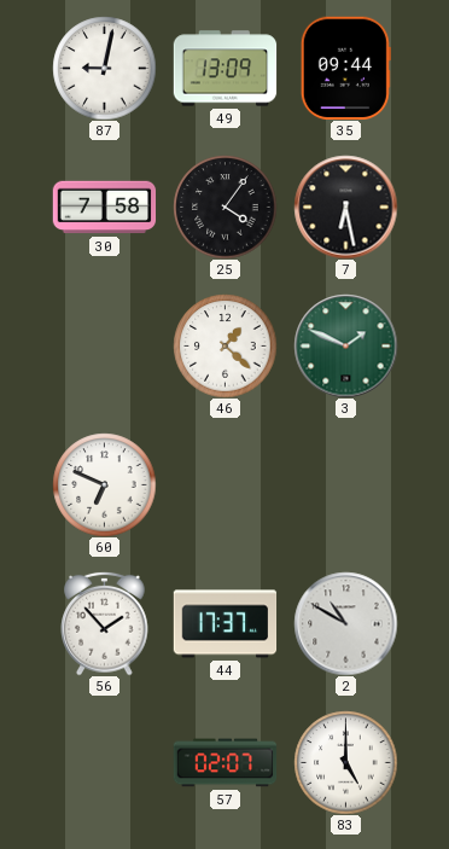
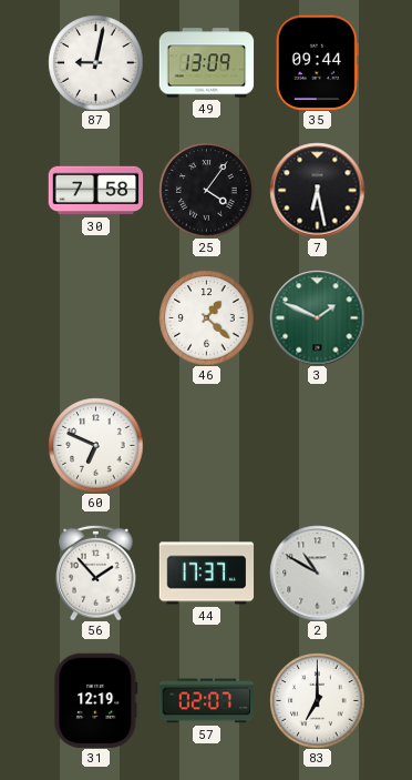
31: none -> 12:19 (96, 700)
83: 5:00 -> 7:00 (317, 700)
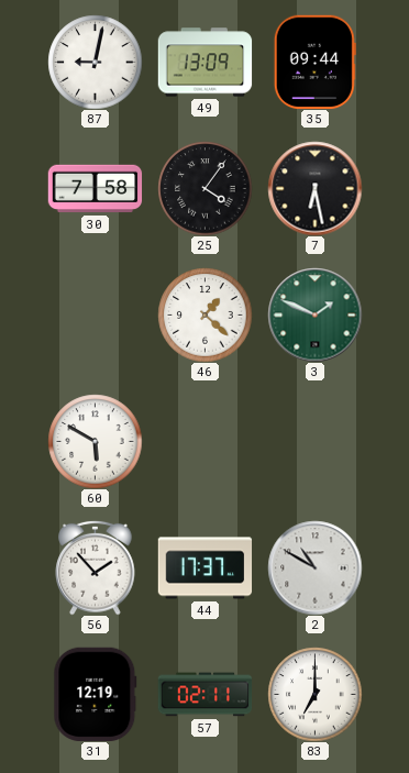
60: 6:49 -> 5:50 (95, 441)
57: 02:07 -> 02:11 (204, 695)
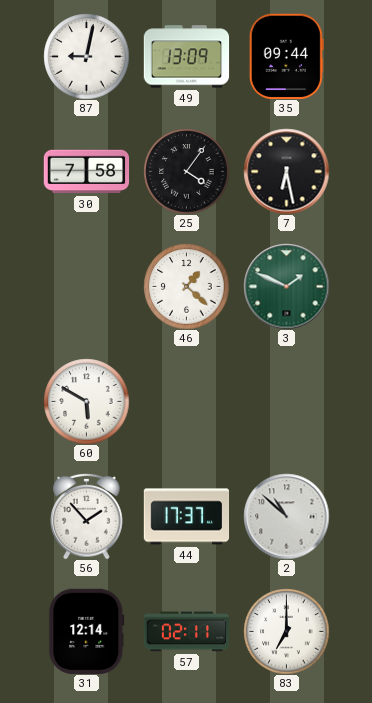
2: 10:50 -> 10:52 (286, 516)
31: 12:19 -> 12:14 (87, 631)
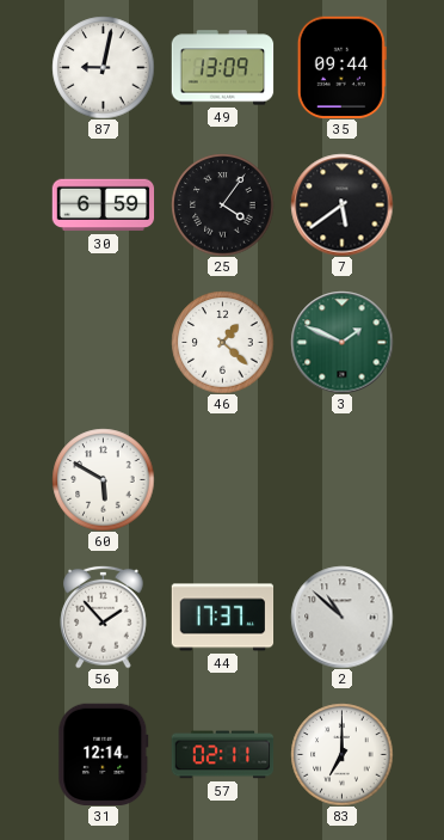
30: 7:58 -> 6:59 (103, 206)
7: 6:28 -> 5:39 (341, 204)
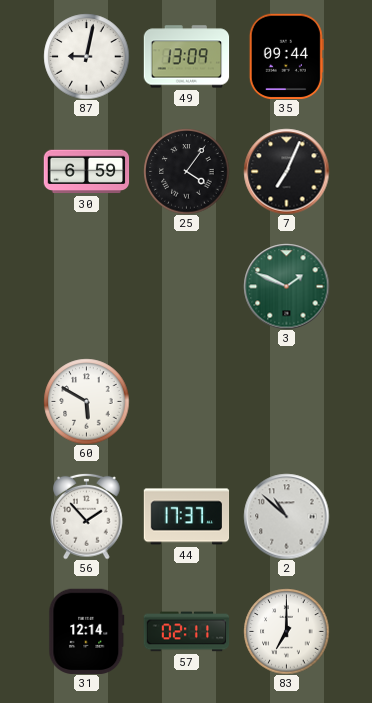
7: 5:39 -> 7:04 (286, 171)
46: 1:22 -> none (222, 342)
